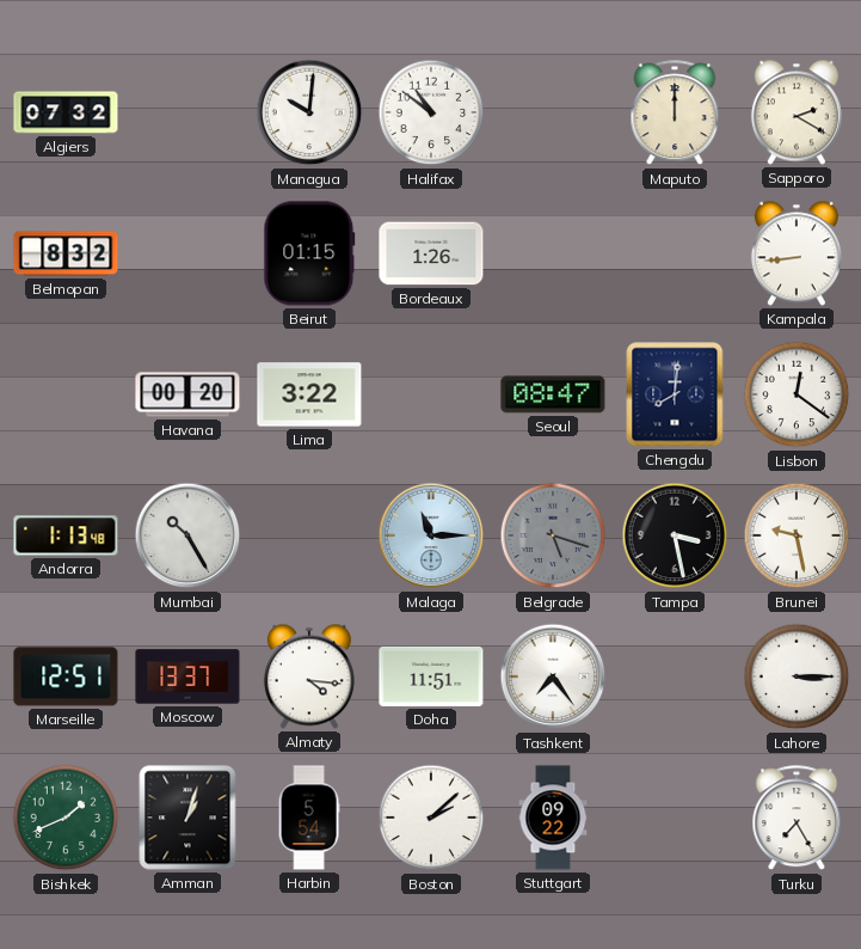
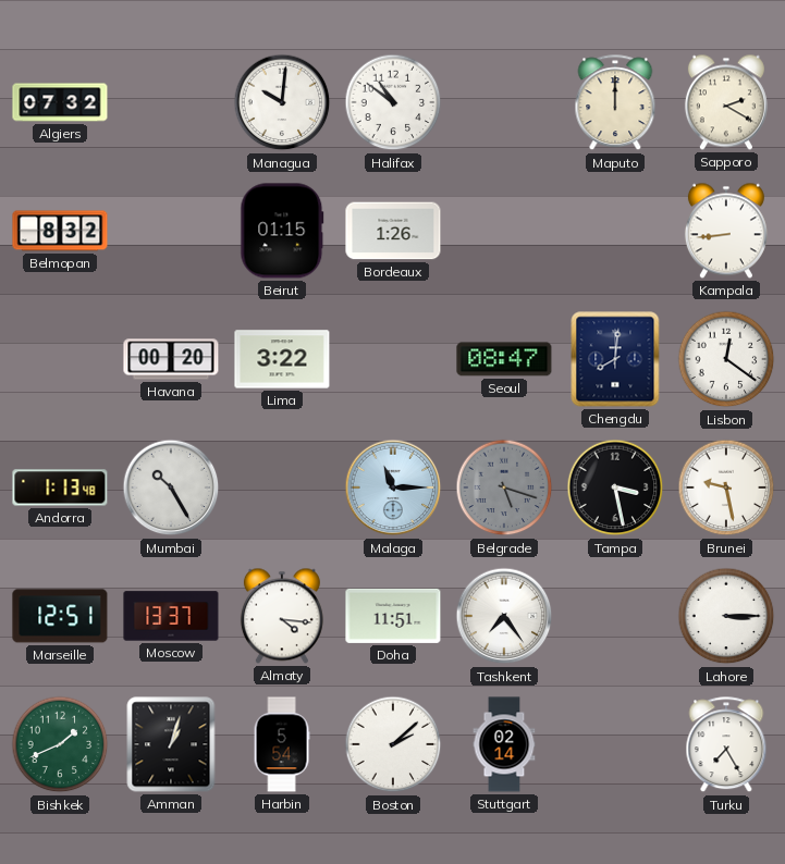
Stuttgart: 09:22 -> 02:14 (504, 744)
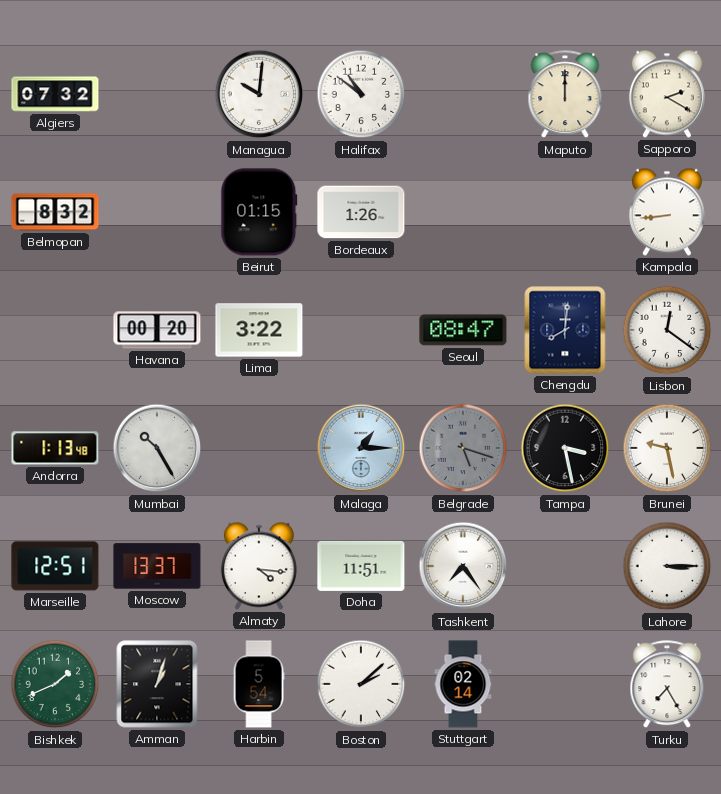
Malaga: 11:15 -> 1:15 (361, 448)
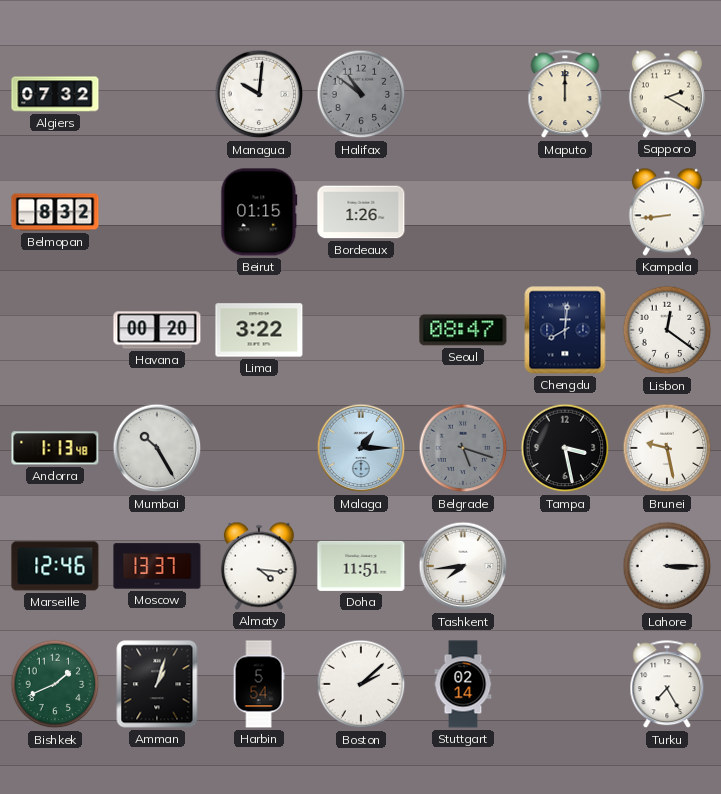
Halifax dial: white -> grey (361, 94)
Marseille: 12:51 -> 12:46 (55, 566)
Tashkent: 7:24 -> 7:44 (463, 566)
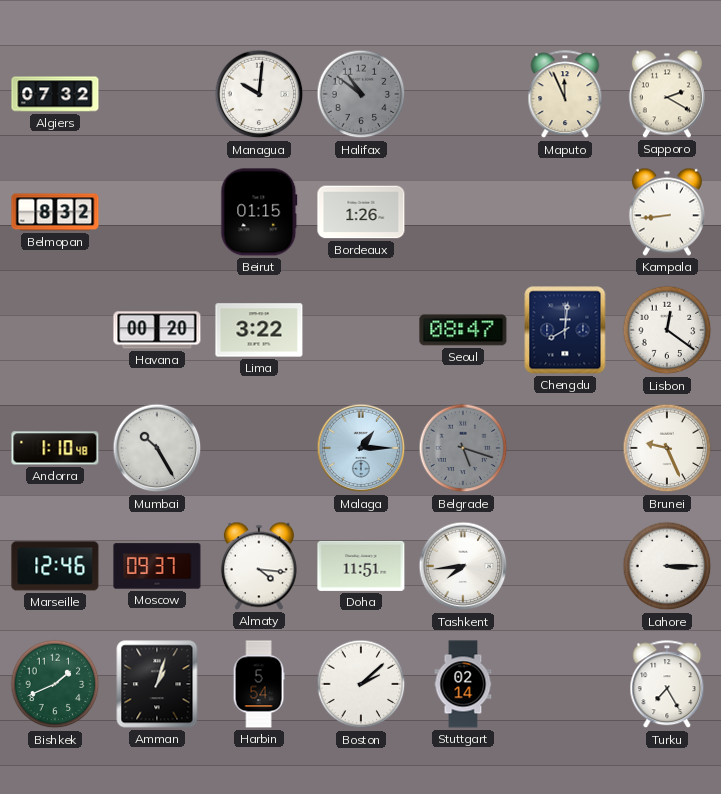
Maputo: 12:00 -> 11:56 (565, 95)
Andorra: 1:13 -> 1:10 (55, 448)
Tampa: 3:28 -> none (565, 448)
Brunei: 9:28 -> 9:26 (667, 448)
Moscow: 13:37 -> 09:37 (157, 566)
